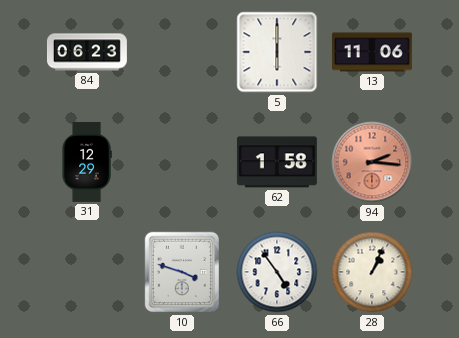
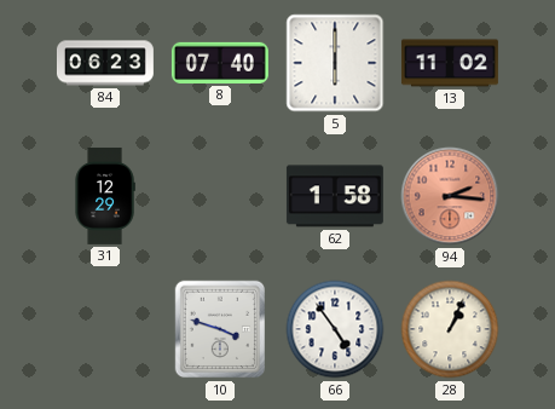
8: none -> 07:40 (220, 63)
13: 11:06 -> 11:02 (450, 63)
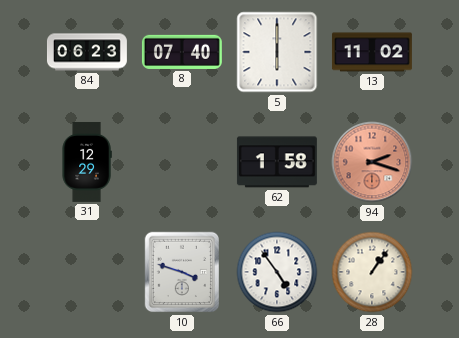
94: 2:16 -> 2:18 (372, 162)
28: 1:04 -> 1:06 (372, 272)
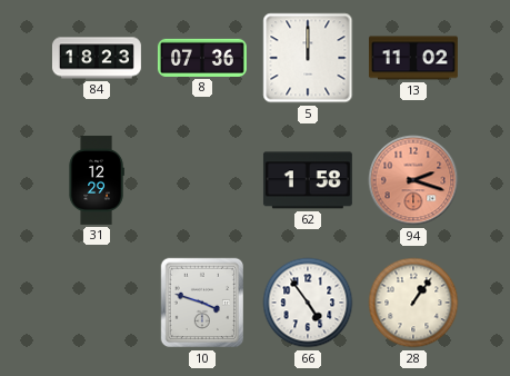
84: 06:23 -> 18:23 (97, 58)
8: 07:40 -> 07:36 (202, 58)
5: 6:00 -> 12:00 (308, 58)
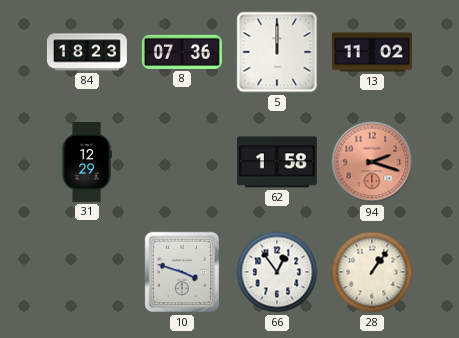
66: 4:54 -> 12:54 (277, 272)
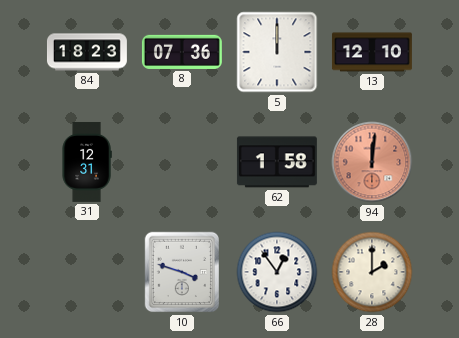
13: 11:02 -> 12:10 (372, 52)
31: 12:29 -> 12:31 (87, 162)
94: 2:18 -> 12:01 (372, 162)
28: 1:06 -> 2:00 (372, 272)
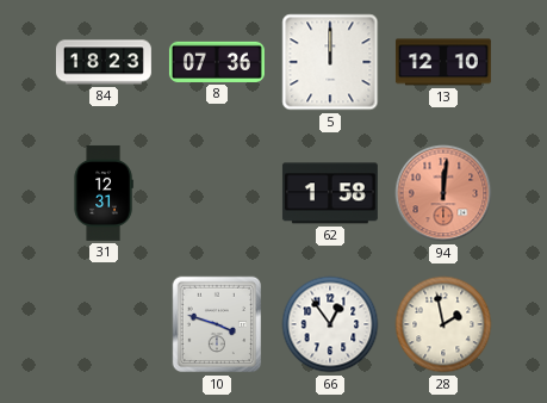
28: 2:00 -> 1:58 (443, 324)
